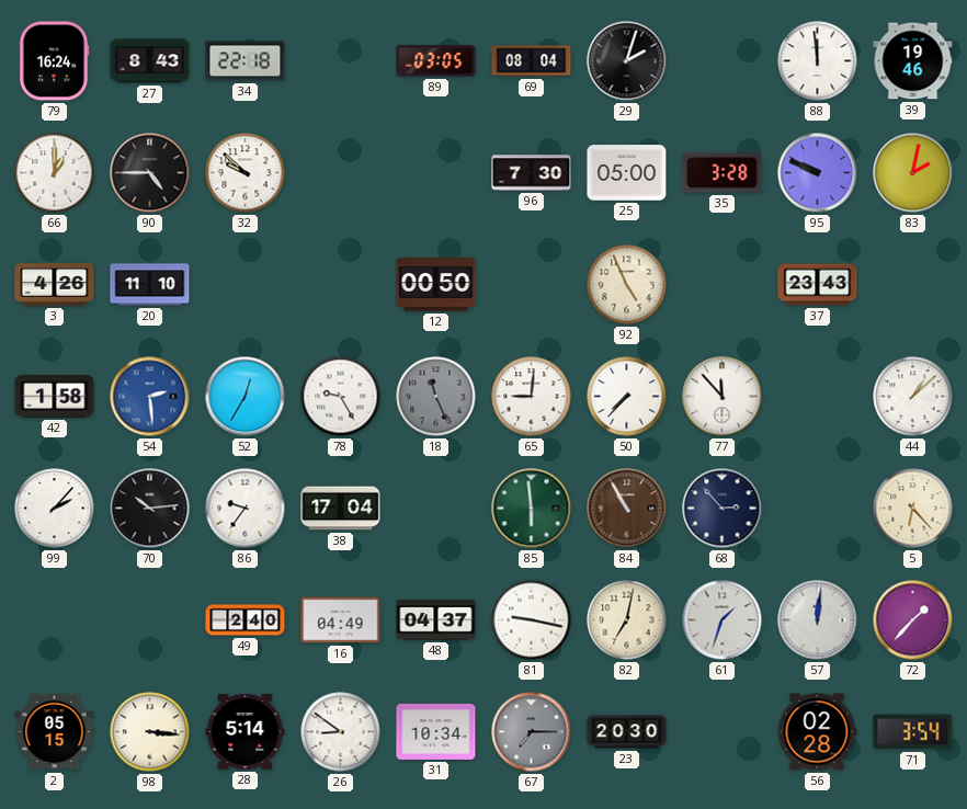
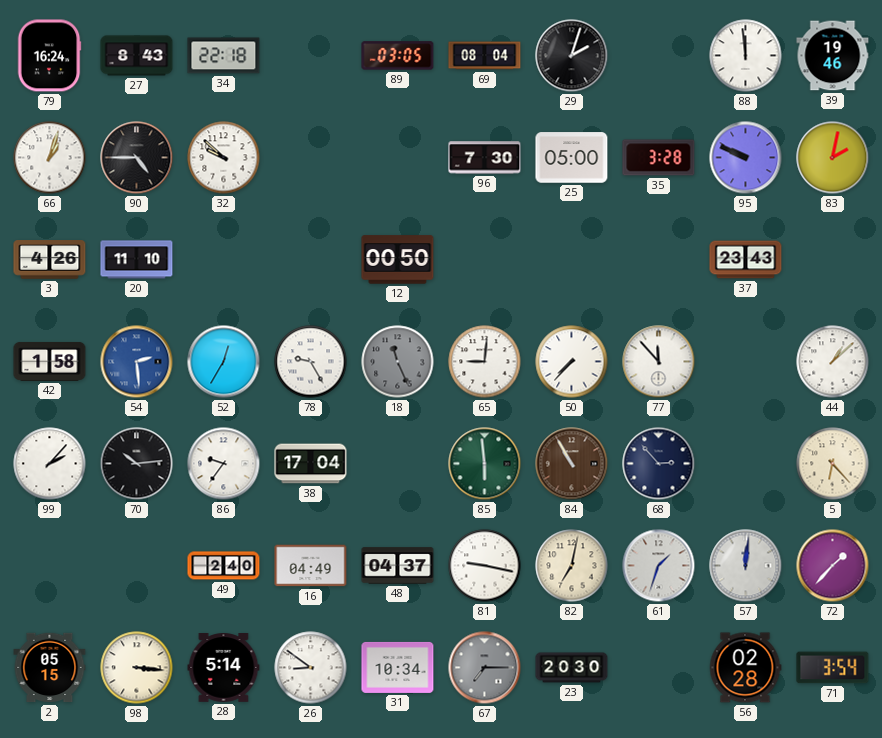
66: 1:00 -> 1:03 (50, 158)
92: 4:56 -> none (627, 285)
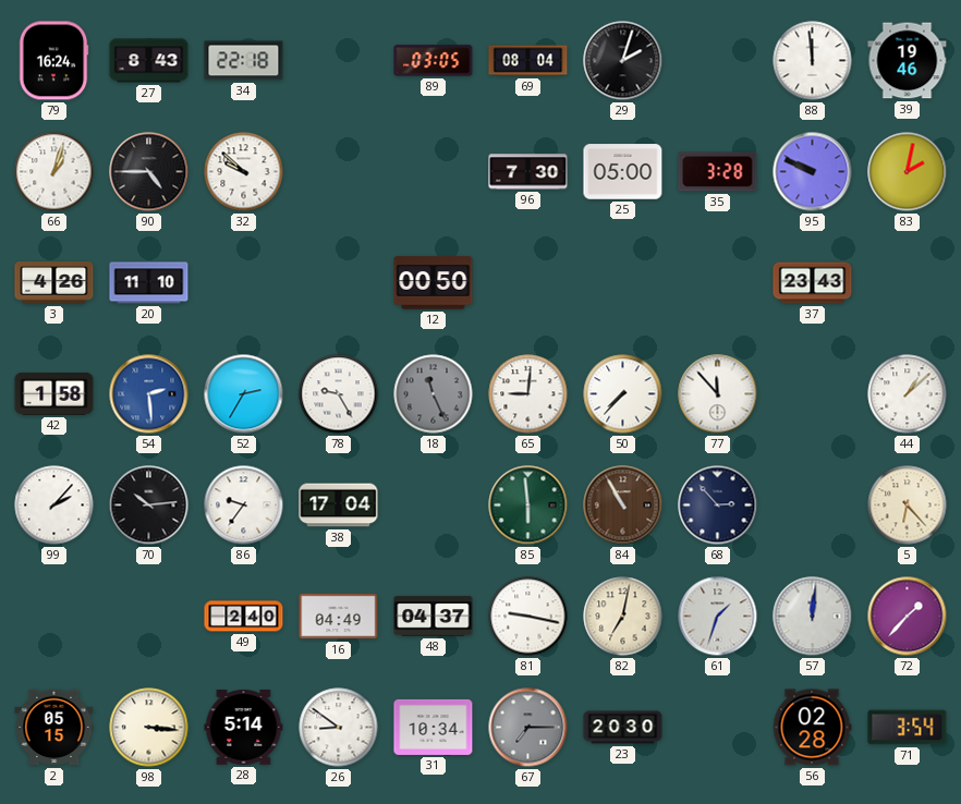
52: 12:35 -> 2:35 (244, 394)
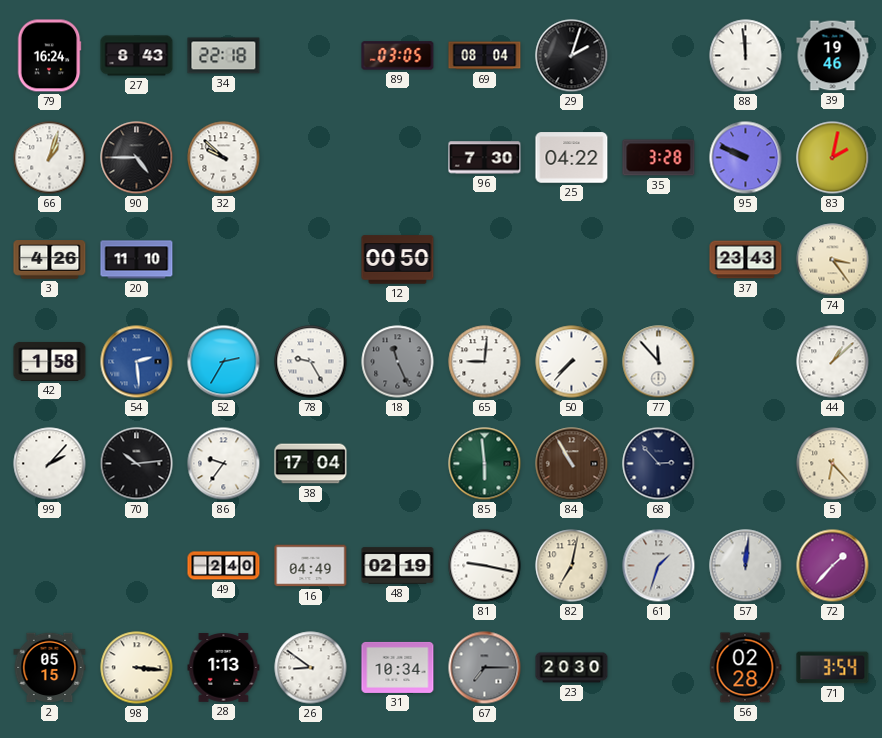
25: 05:00 -> 04:22 (572, 158)
74: none -> 3:24 (833, 260)
48: 04:37 -> 02:19 (398, 566)
28: 5:14 -> 1:13 (224, 668)
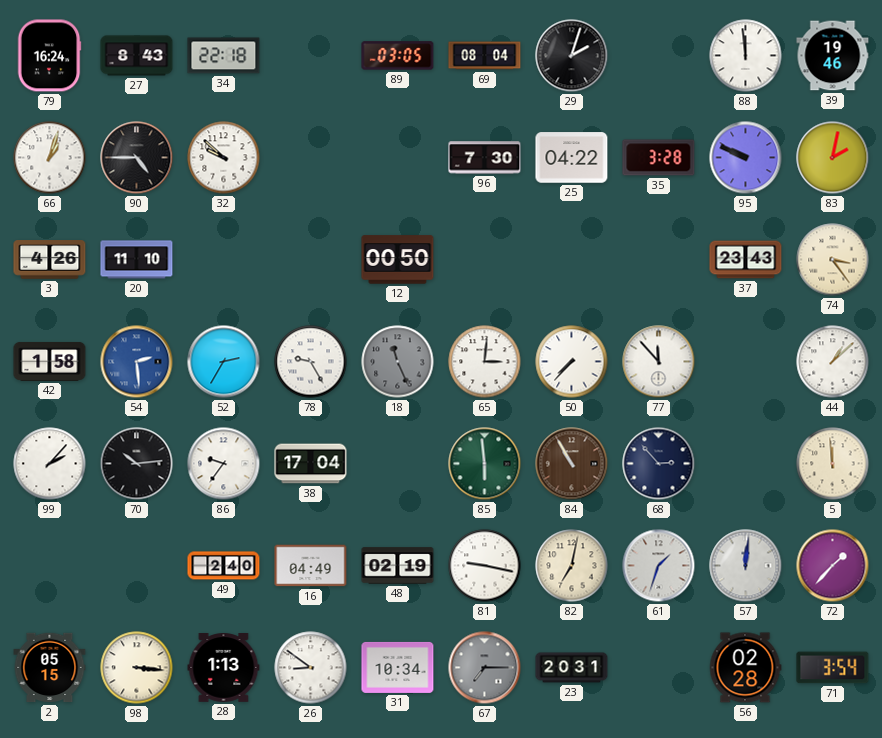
65: 9:01 -> 3:01 (485, 362)
5: 6:23 -> 11:59 (833, 464)
23: 20:30 -> 20:31 (572, 668)
